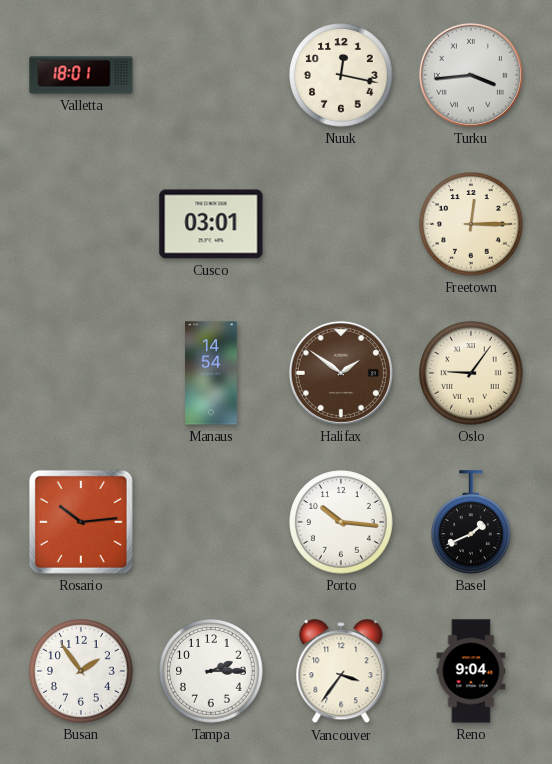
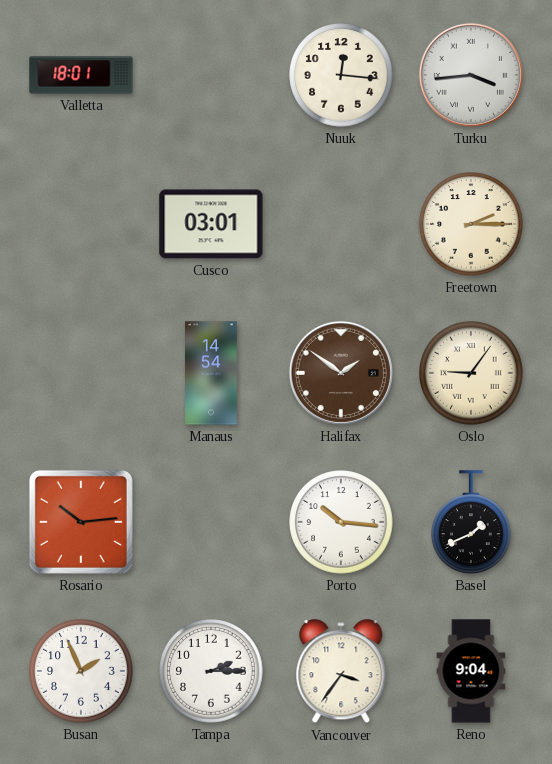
Nuuk: 12:17 -> 12:16 (341, 75)
Freetown: 12:15 -> 2:15 (471, 224)
Busan: 1:54 -> 1:56 (81, 671)
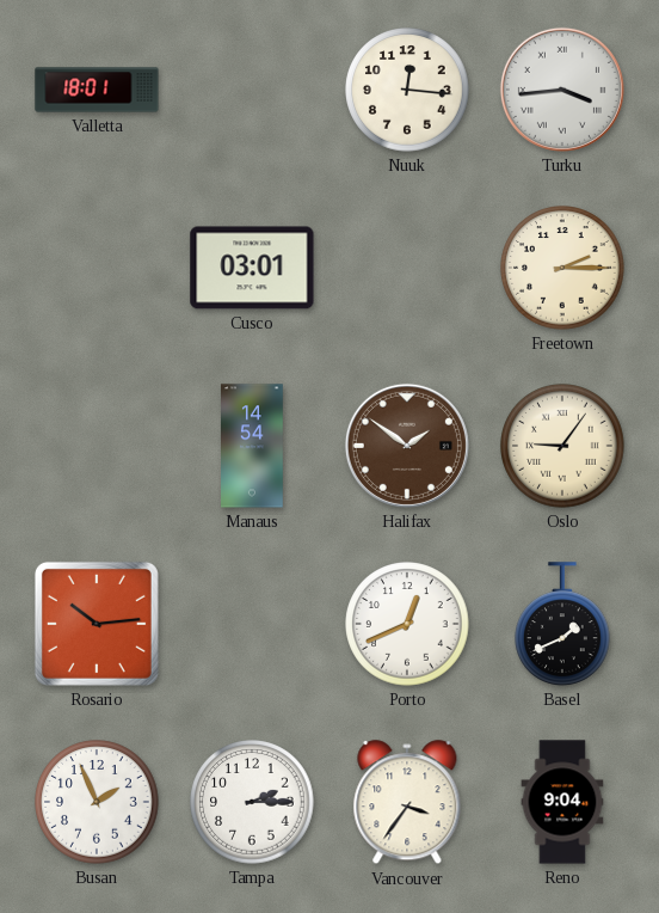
Porto: 10:16 -> 12:41 (407, 624)
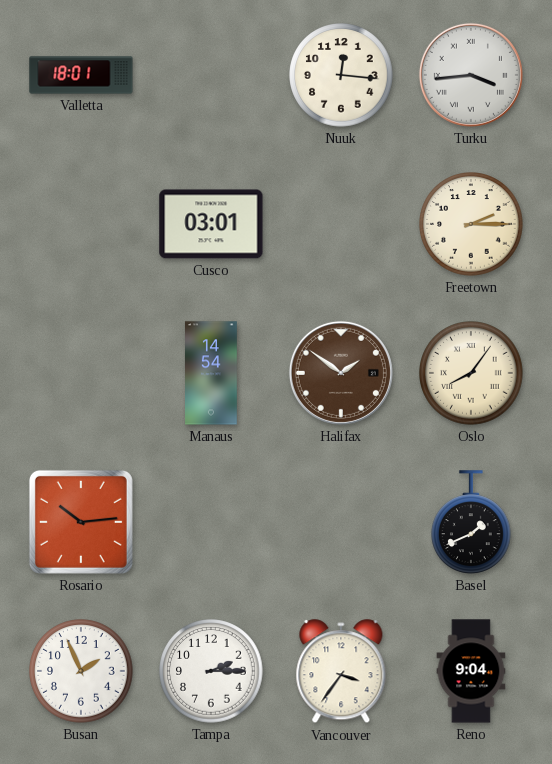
Oslo: 9:06 -> 8:06 (471, 373)
Porto: 12:41 -> none (407, 624)
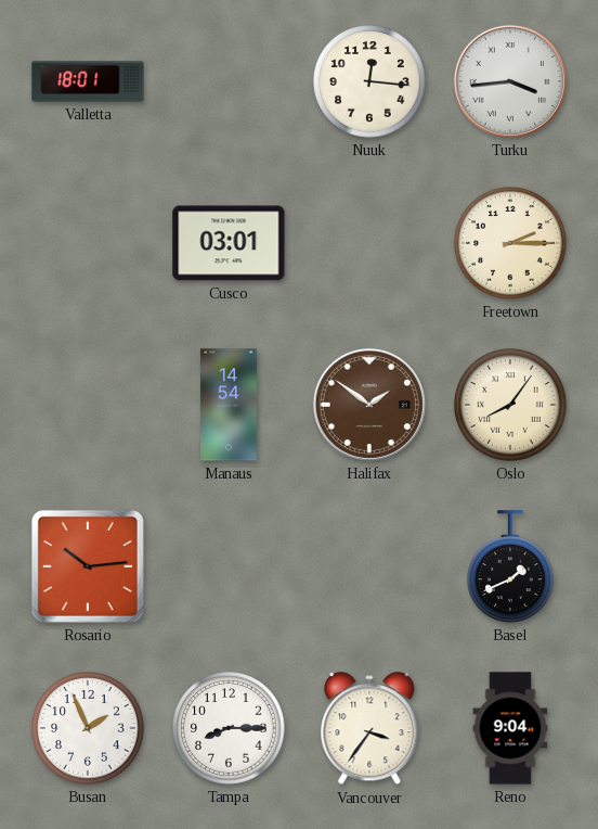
Tampa: 2:15 -> 8:15 (229, 728)
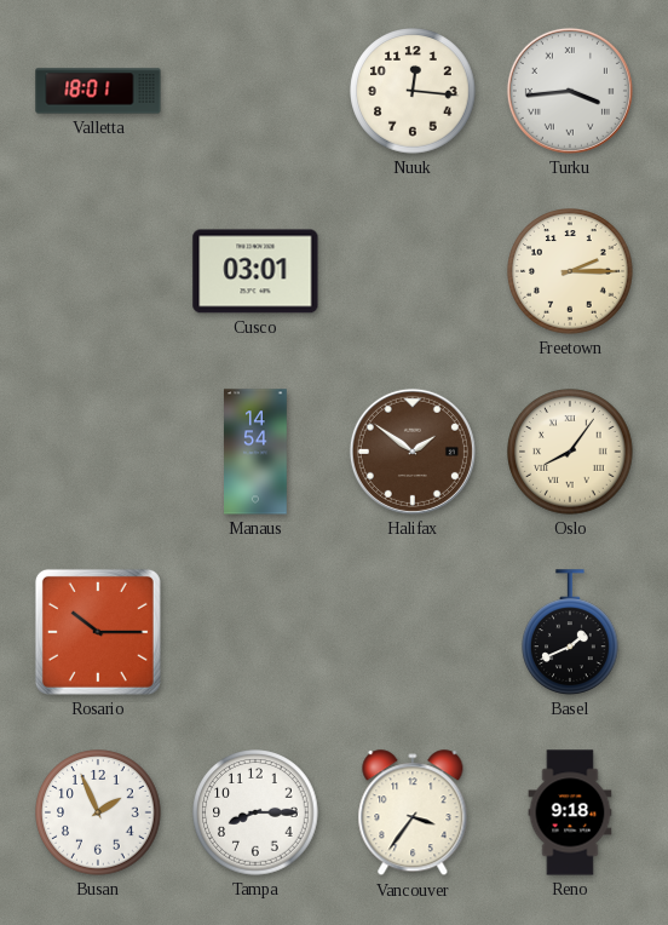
Rosario: 10:14 -> 10:15 (98, 632)
Reno: 9:04 -> 9:18 (570, 812)
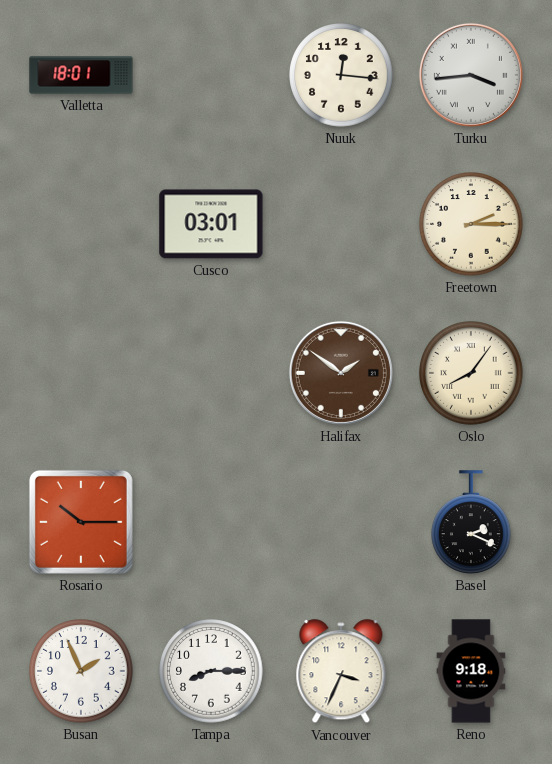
Manaus: 14:54 -> none (257, 452)
Basel: 1:41 -> 2:19 (472, 522)
Vancouver: 3:36 -> 3:34 (341, 672)
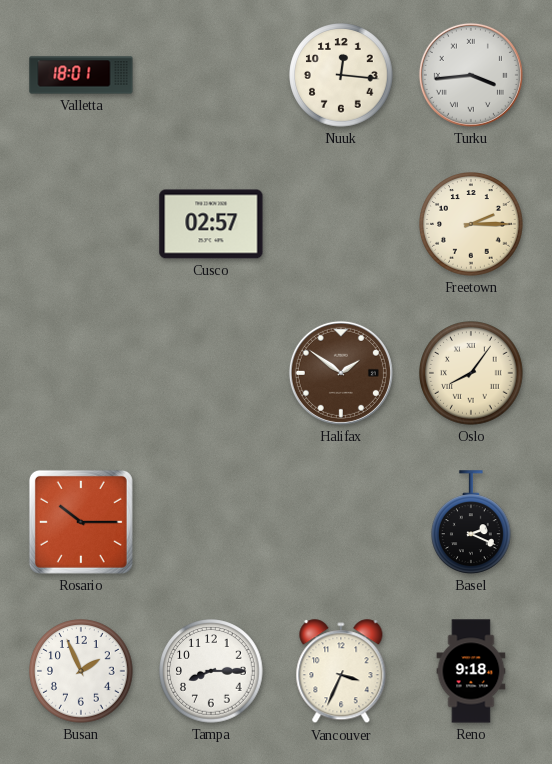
Cusco: 03:01 -> 02:57 (211, 224)
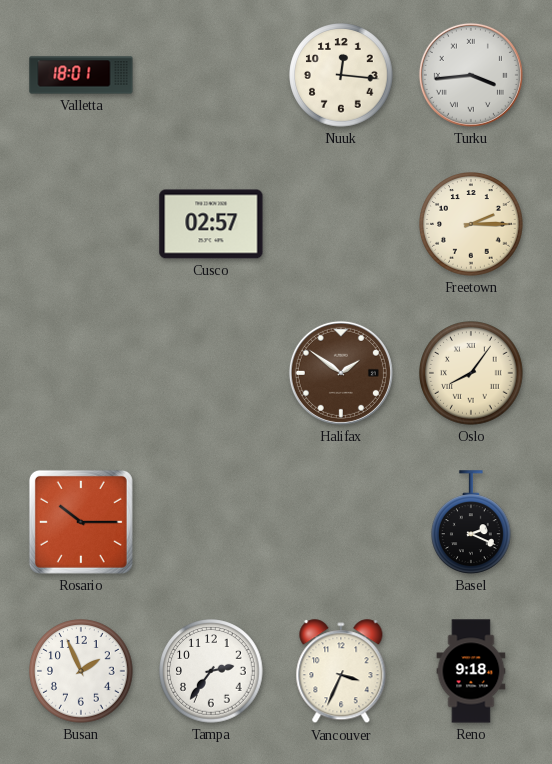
Tampa: 8:15 -> 2:36 (211, 671)
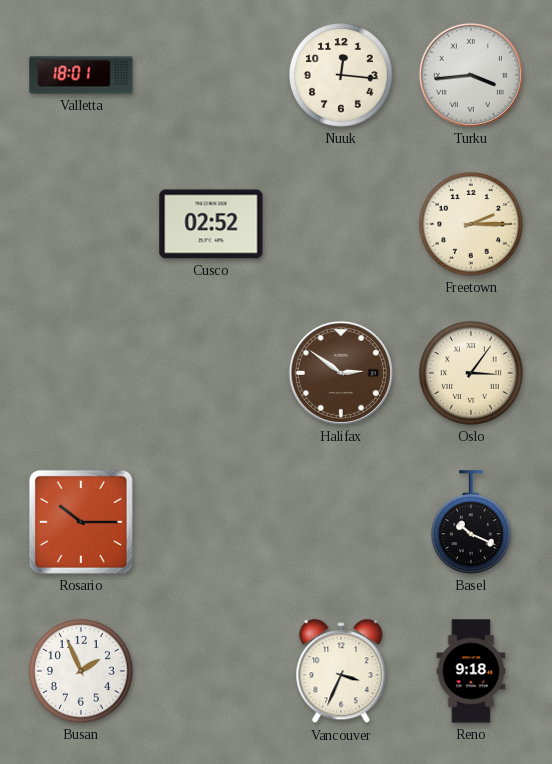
Cusco: 02:57 -> 02:52 (211, 224)
Halifax: 1:51 -> 2:51 (341, 373)
Oslo: 8:06 -> 3:06 (471, 373)
Basel: 2:19 -> 10:19 (472, 522)
Tampa: 2:36 -> none (211, 671)
